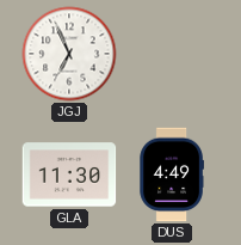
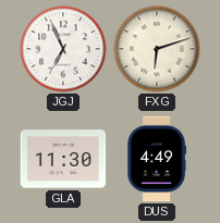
FXG: none -> 6:12 (157, 49)
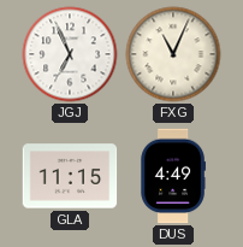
FXG: 6:12 -> 11:04 (173, 54)
GLA: 11:30 -> 11:15 (70, 176)
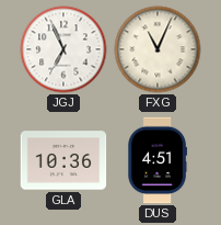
GLA: 11:15 -> 10:36 (63, 160)
DUS: 4:49 -> 4:51 (158, 160)
